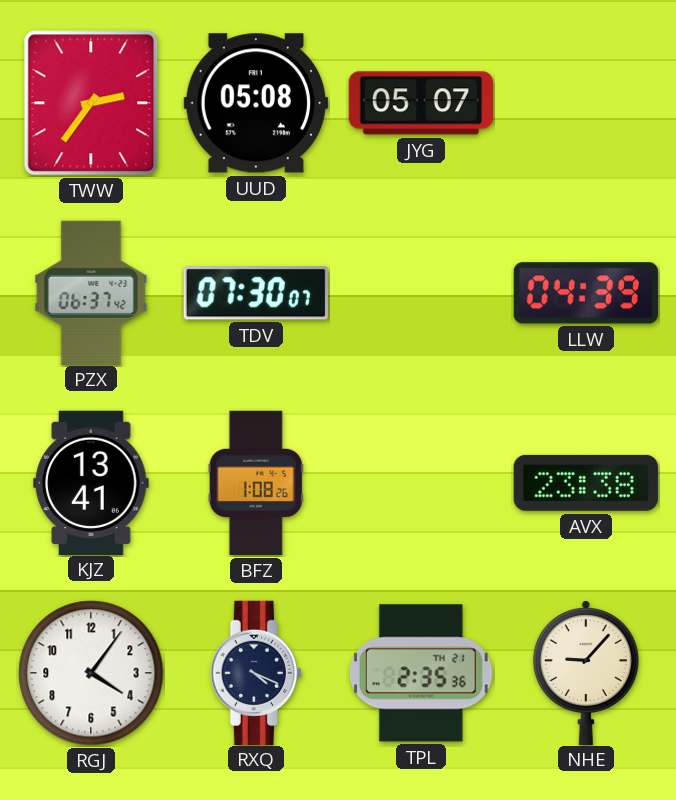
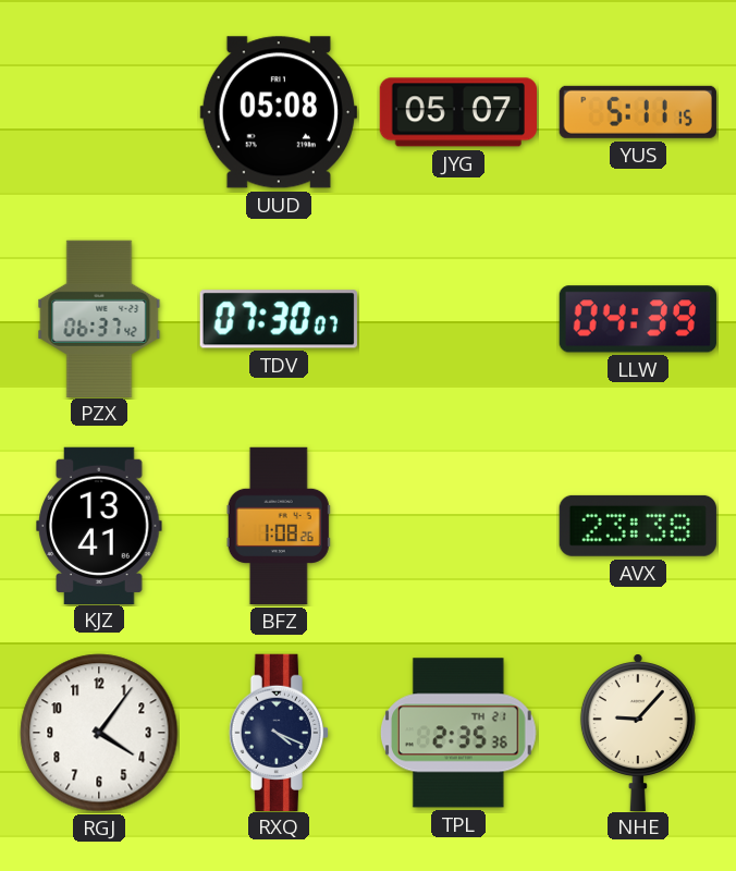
TWW: 2:36 -> none (91, 103)
YUS: none -> 5:11 (638, 112)
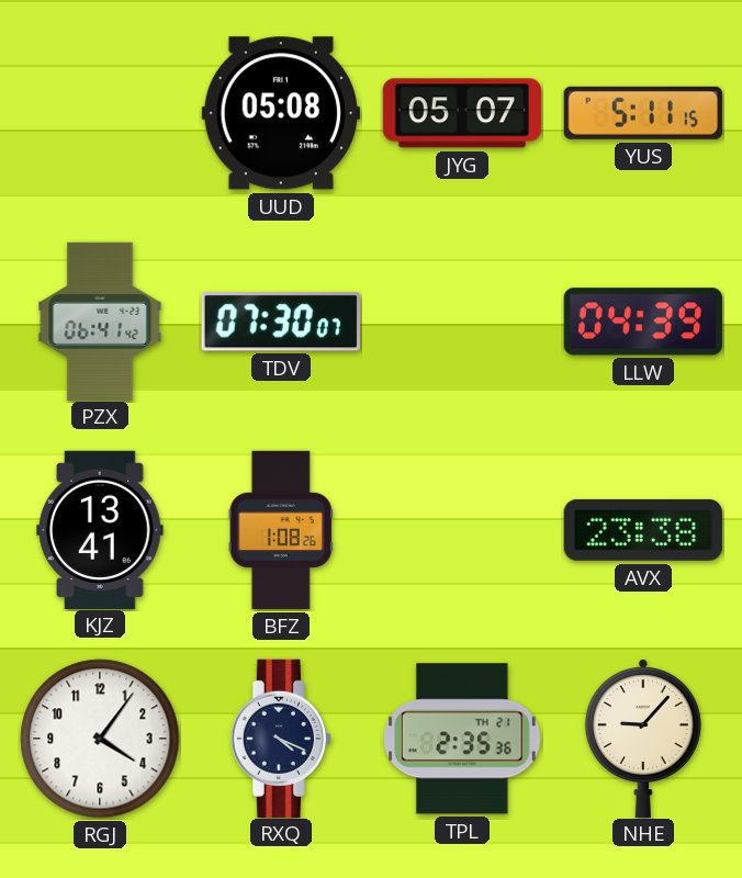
PZX: 06:37 -> 06:41 (100, 320)
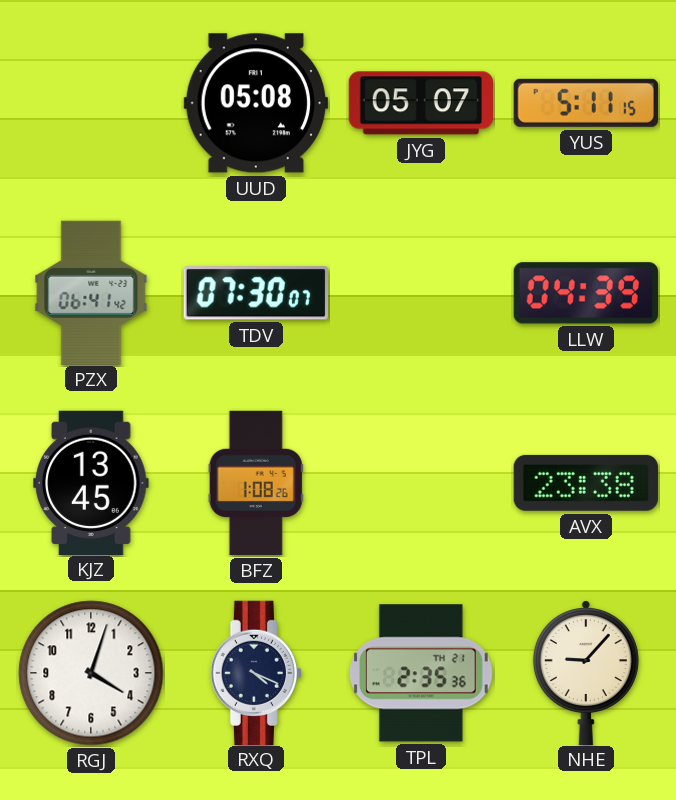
KJZ: 13:41 -> 13:45 (91, 482)
RGJ: 4:06 -> 4:03 (91, 673)
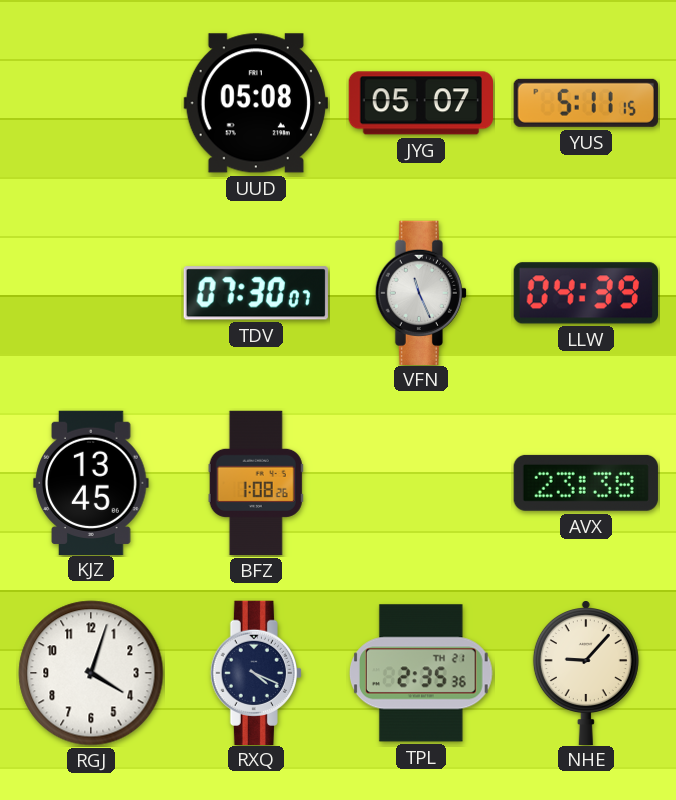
PZX: 06:41 -> none (91, 292)
VFN: none -> 11:26 (421, 292)
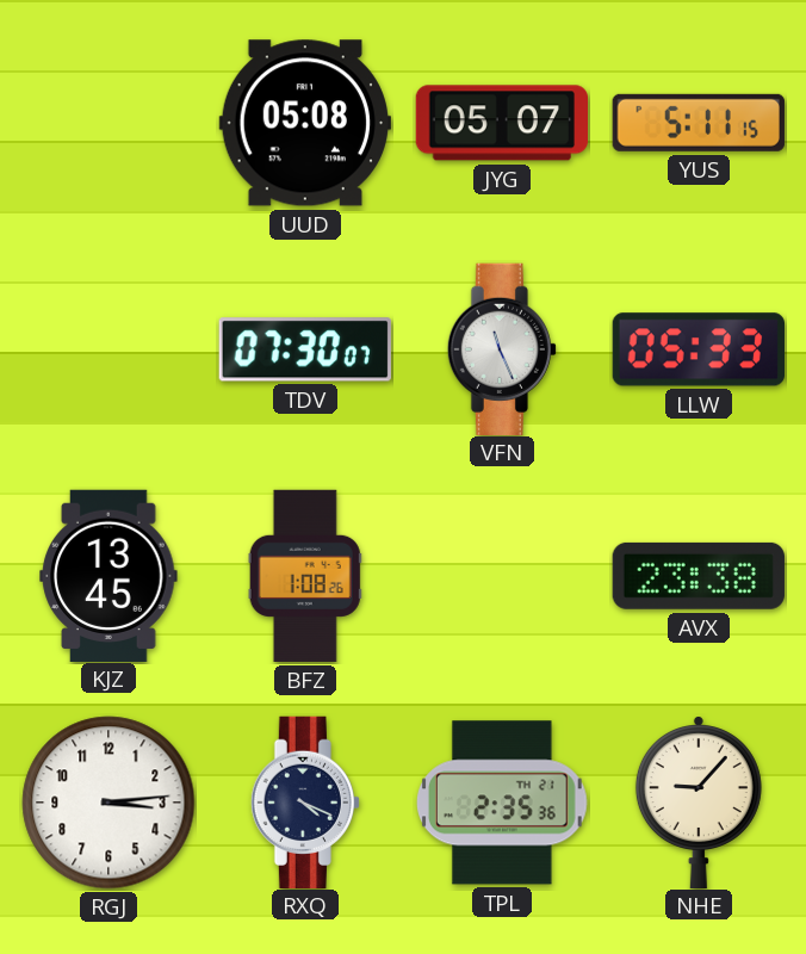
LLW: 04:39 -> 05:33 (699, 349)
RGJ: 4:03 -> 3:14 (108, 803)
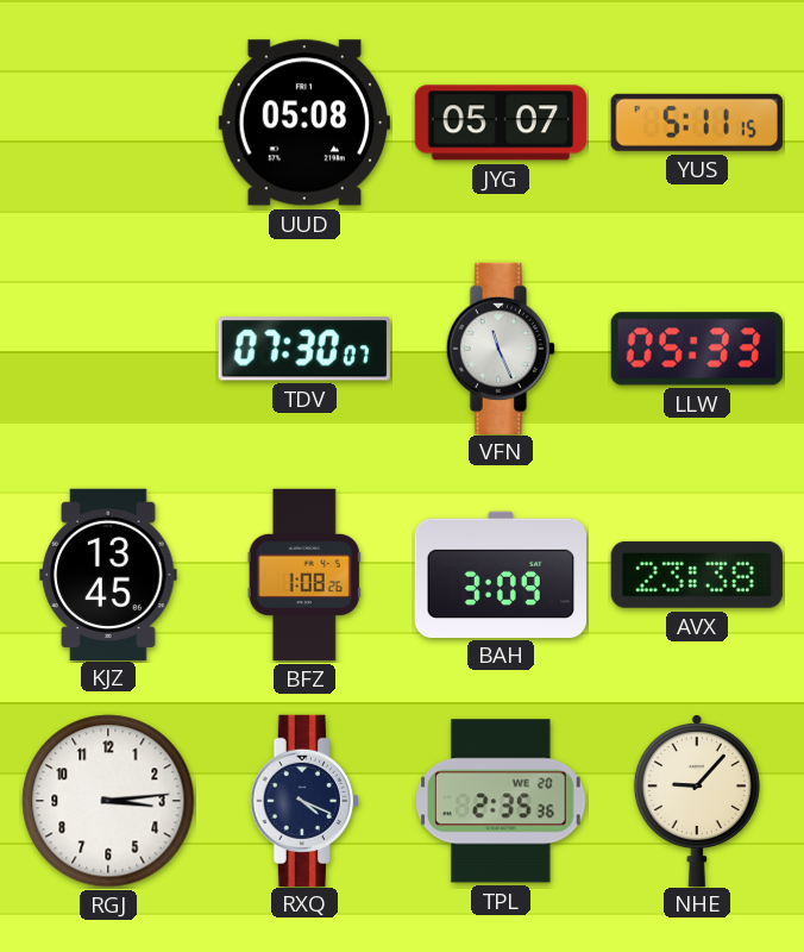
BAH: none -> 3:09 (500, 574)
TPL date: TH 21 -> WE 20 (502, 801)
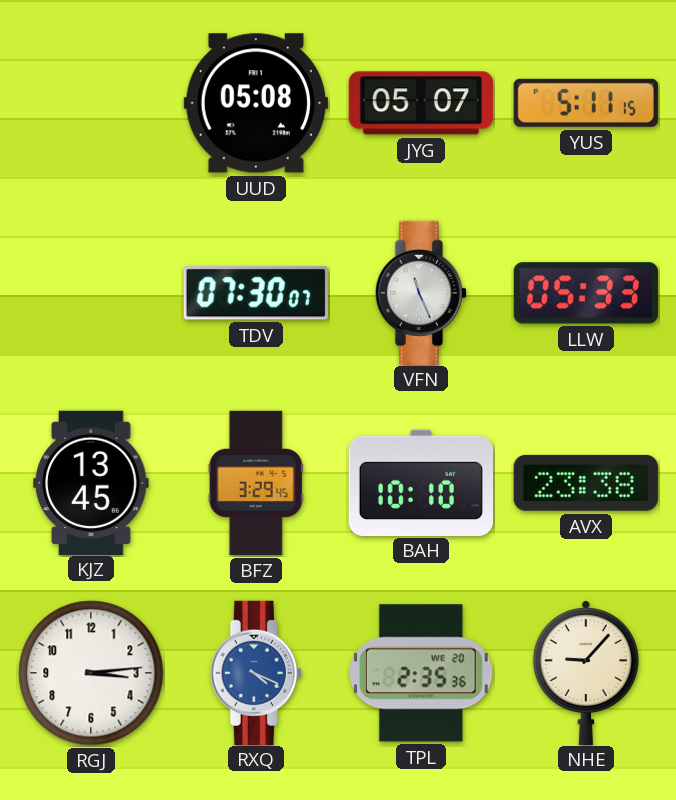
BFZ: 1:08 -> 3:29 (256, 483)
BAH: 3:09 -> 10:10 (420, 482)
RXQ dial: navy -> blue (256, 672)
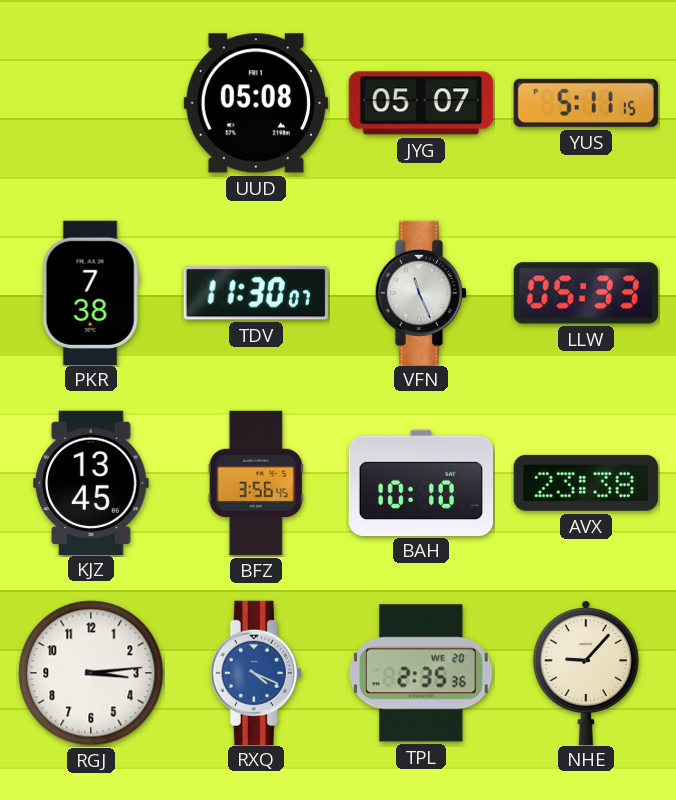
PKR: none -> 7:38 (91, 292)
TDV: 07:30 -> 11:30 (256, 293)
BFZ: 3:29 -> 3:56 (256, 483)
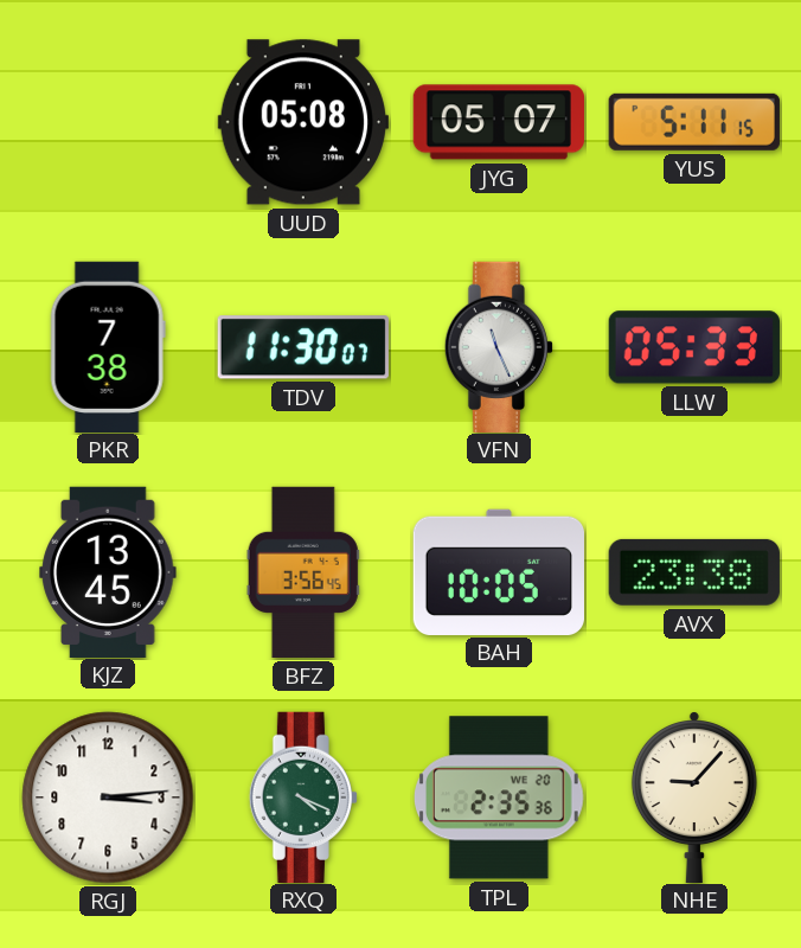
BAH: 10:10 -> 10:05 (498, 571)
RXQ dial: blue -> green (303, 796)
